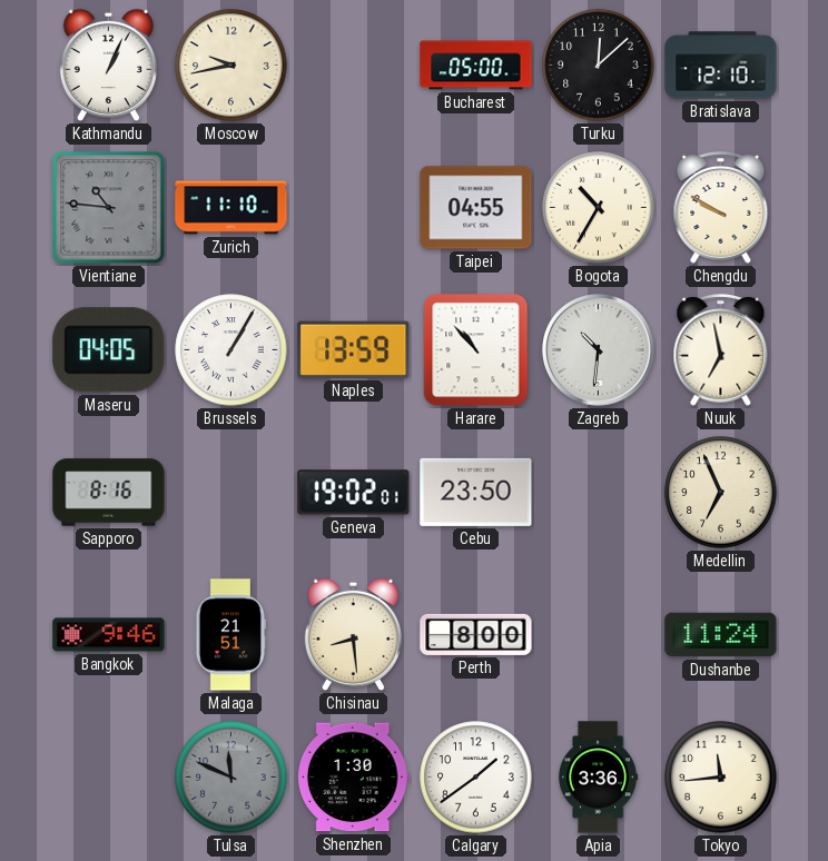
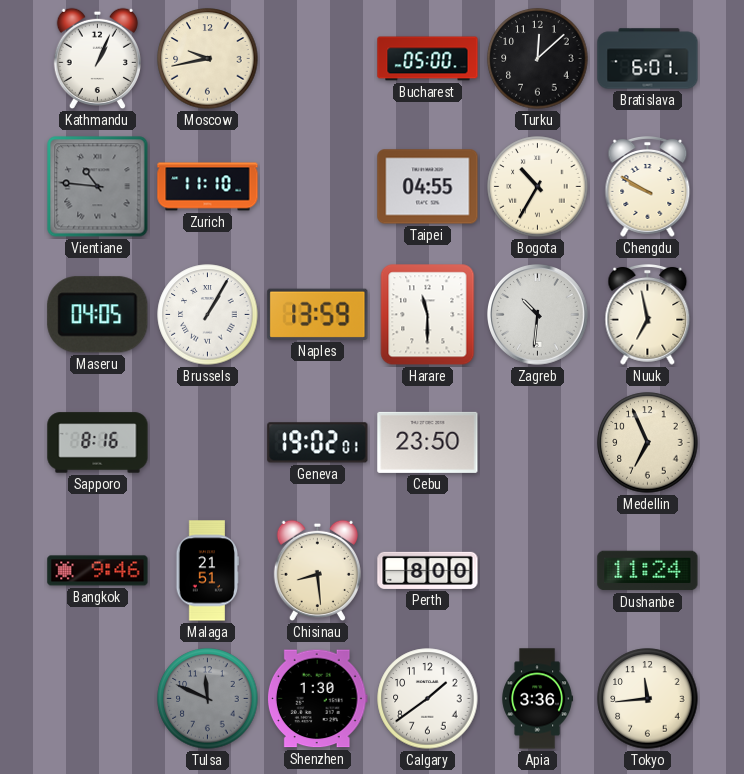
Bratislava: 12:10 -> 6:01 (648, 59)
Harare: 10:53 -> 11:30 (428, 315)
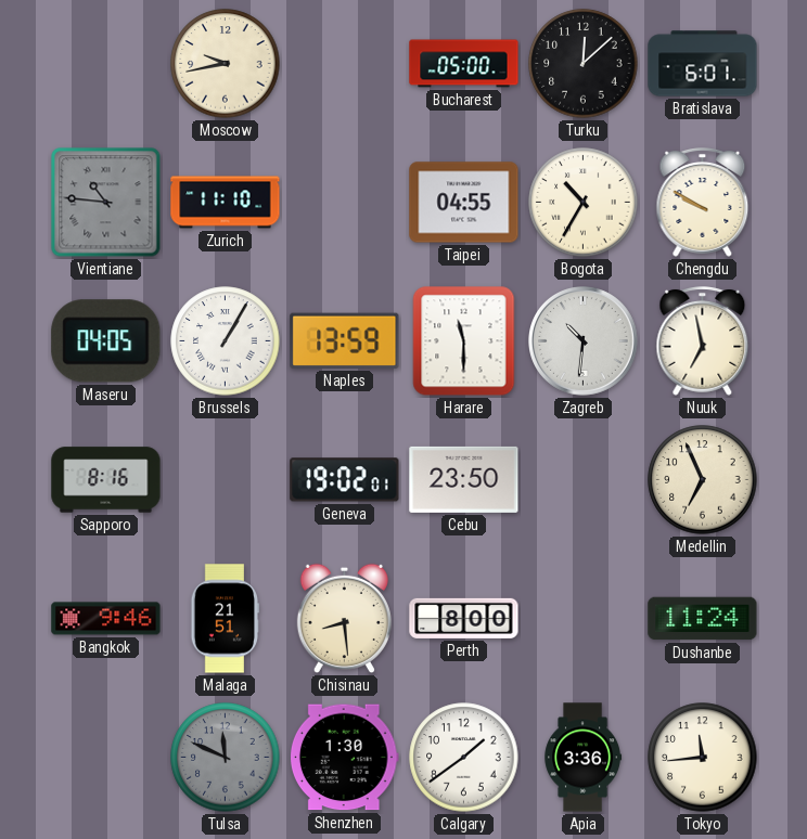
Kathmandu: 1:04 -> none (97, 59)
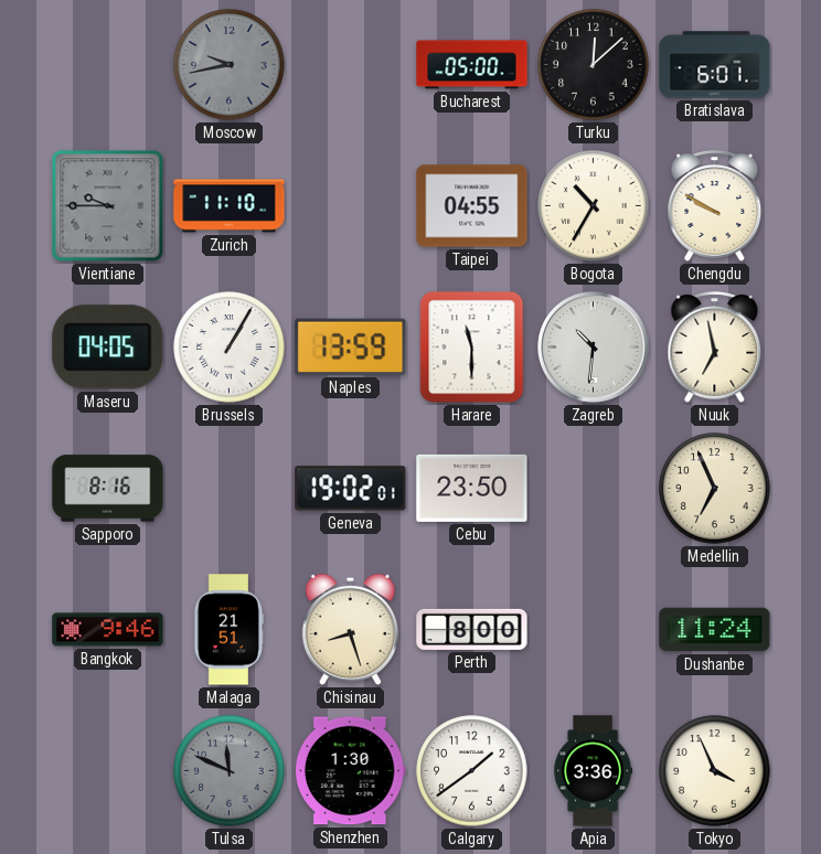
Moscow dial: cream -> grey (230, 65)
Vientiane: 10:46 -> 9:45 (108, 206)
Chisinau: 8:29 -> 8:27 (350, 630)
Tokyo: 11:44 -> 3:56 (715, 771)
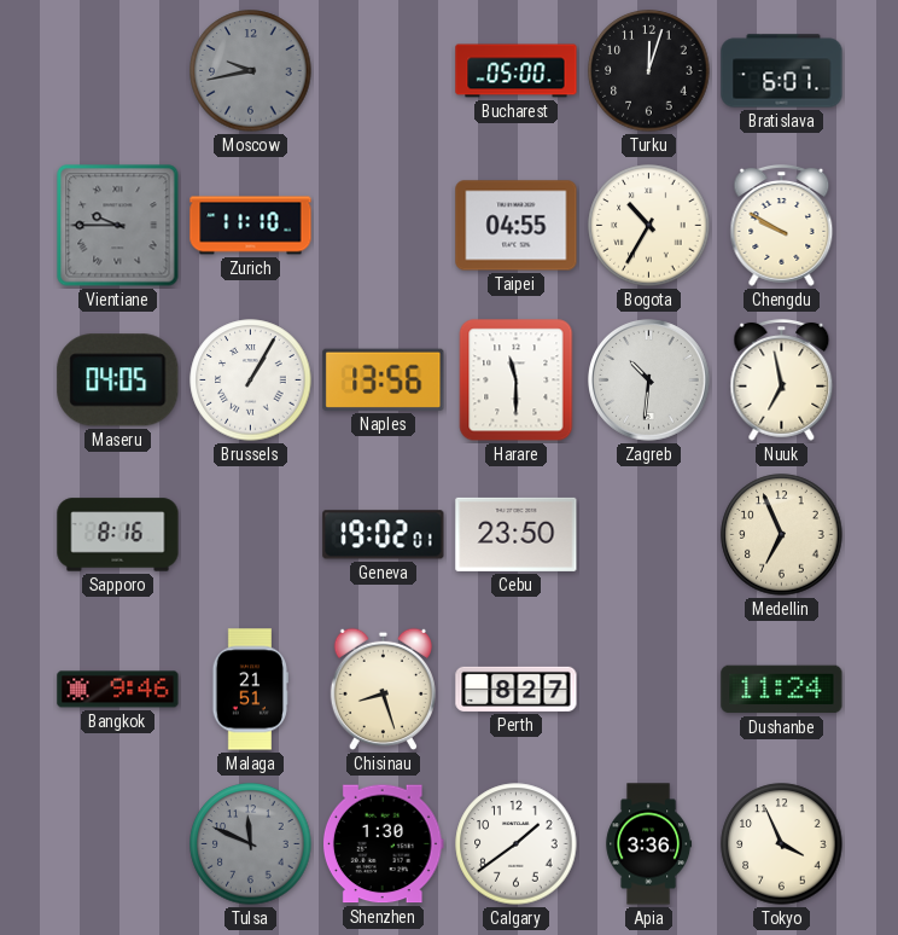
Turku: 12:08 -> 12:03 (649, 71)
Naples: 13:59 -> 13:56 (384, 379)
Perth: 8:00 -> 8:27 (517, 689)
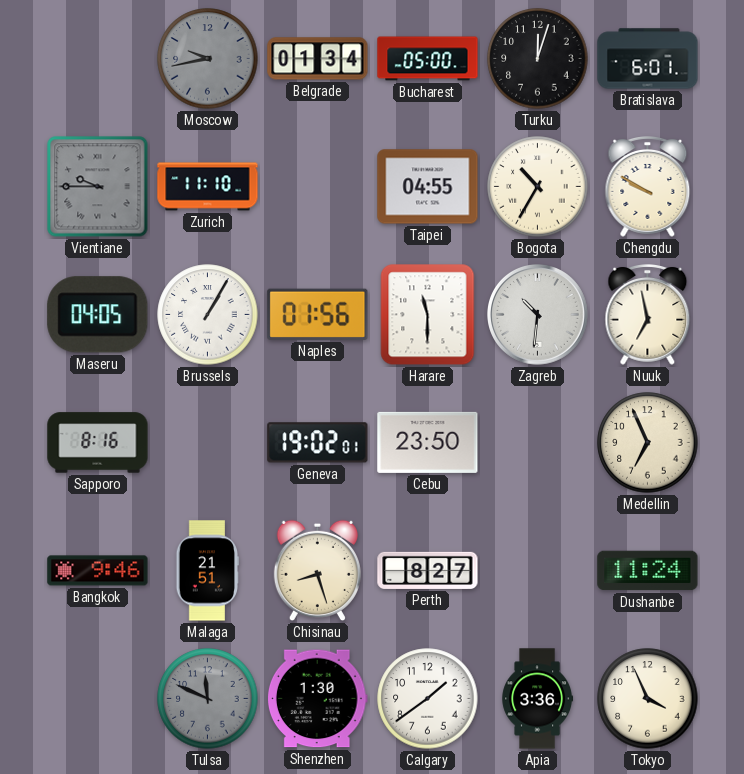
Belgrade: none -> 01:34 (318, 59)
Naples: 13:56 -> 01:56 (318, 314)
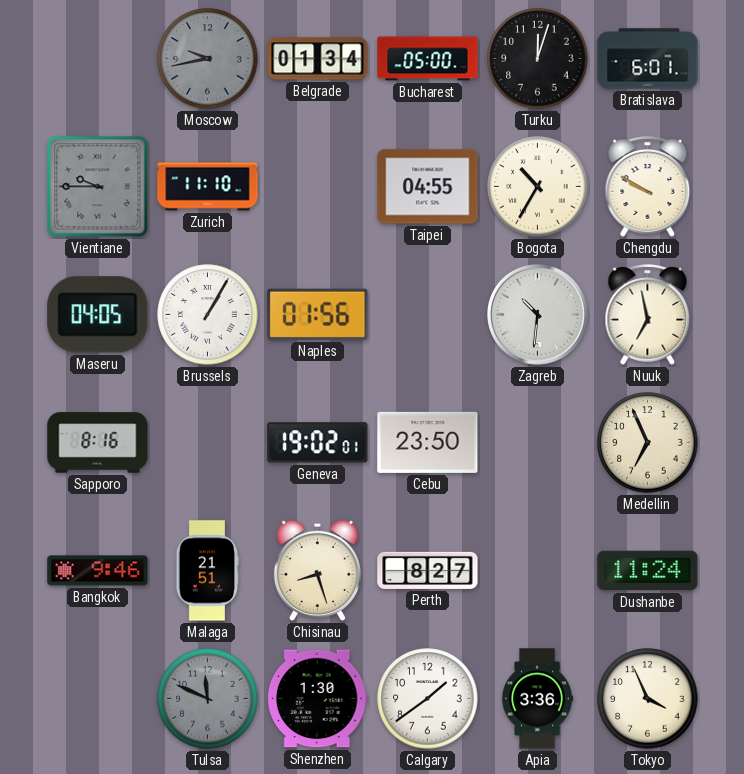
Harare: 11:30 -> none (428, 315)
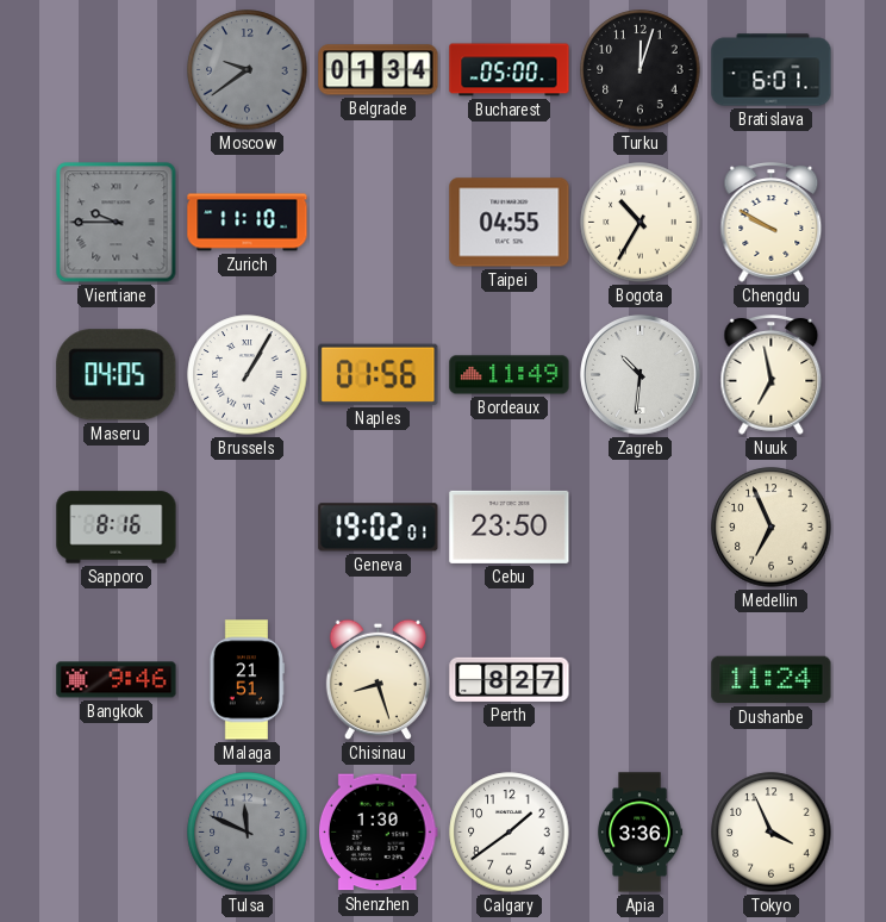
Moscow: 9:43 -> 9:39 (248, 70)
Bordeaux: none -> 11:49 (510, 375)
